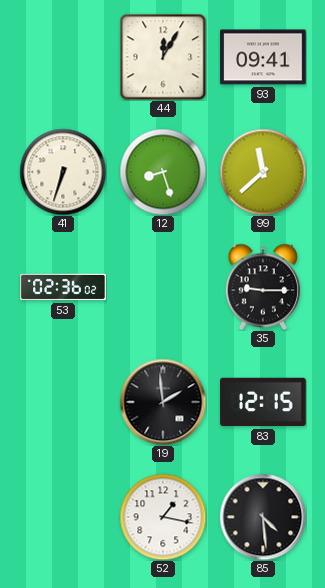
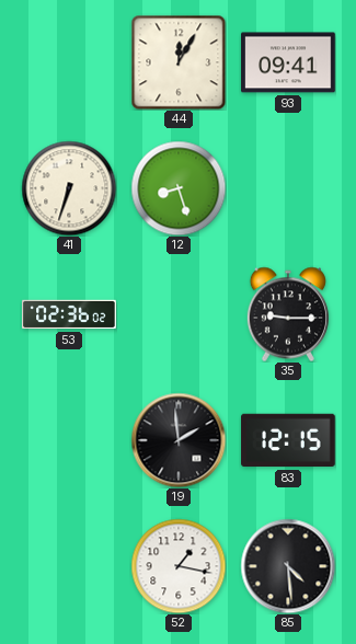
99: 11:38 -> none (263, 172)
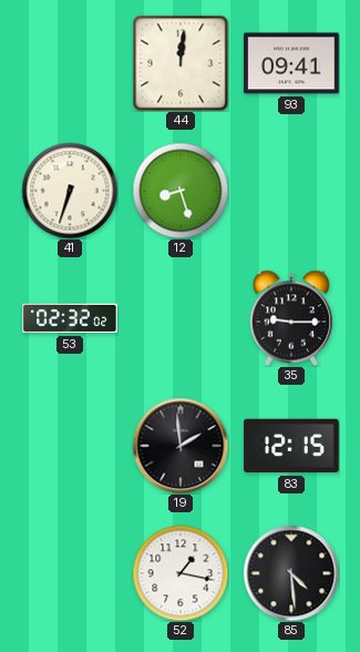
44: 12:05 -> 12:01 (181, 63)
53: 02:36 -> 02:32 (70, 318)
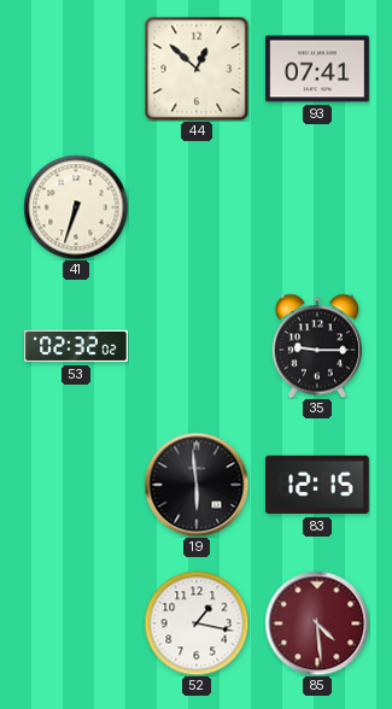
44: 12:01 -> 12:52 (197, 69)
93: 09:41 -> 07:41 (317, 69)
12: 8:27 -> none (181, 191)
19: 1:59 -> 5:59 (197, 485)
85 dial: black -> burgundy (317, 623)
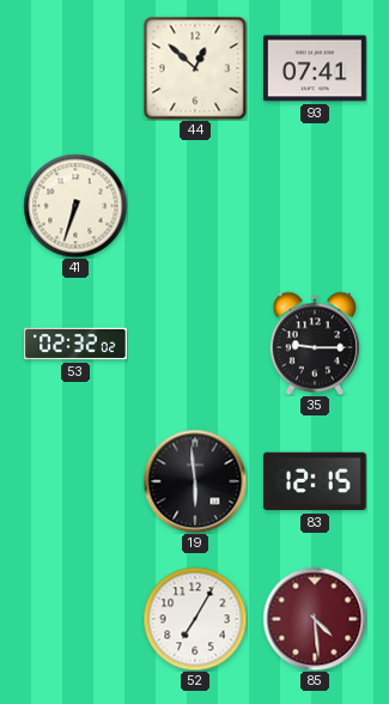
52: 1:17 -> 7:05 (195, 619)
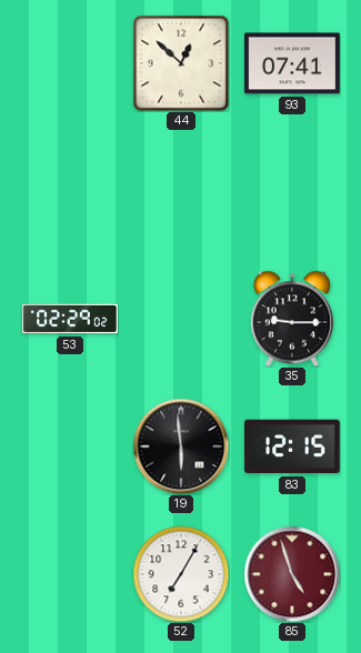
41: 6:33 -> none (75, 206)
53: 02:32 -> 02:29 (70, 319)
85: 4:29 -> 4:57 (292, 574)
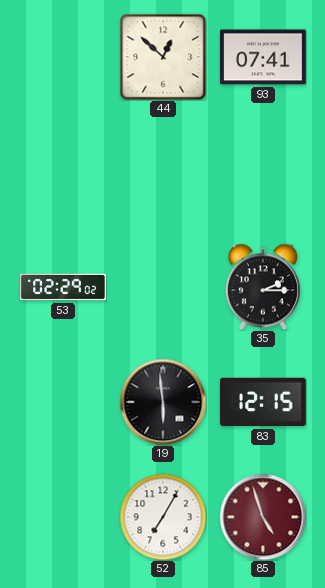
35: 9:15 -> 2:15 (263, 287)
